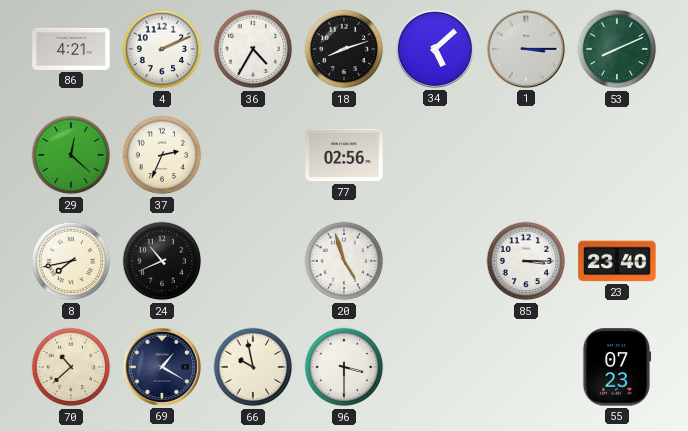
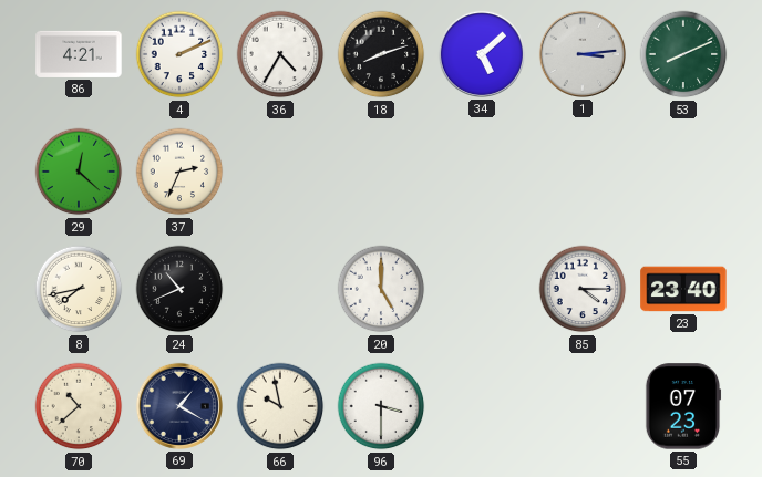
1: 3:15 -> 3:14 (583, 54)
77: 02:56 -> none (344, 155)
20: 4:57 -> 5:00 (381, 289)
85: 3:15 -> 4:15 (583, 289)
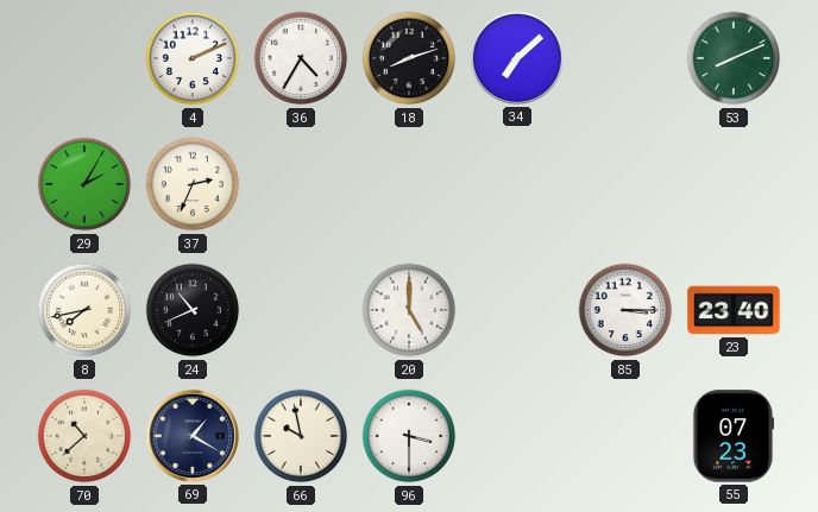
86: 4:21 -> none (79, 54)
34: 5:08 -> 7:08 (517, 58)
1: 3:14 -> none (583, 54)
29: 12:22 -> 2:05 (84, 184)
85: 4:15 -> 3:15 (625, 310)
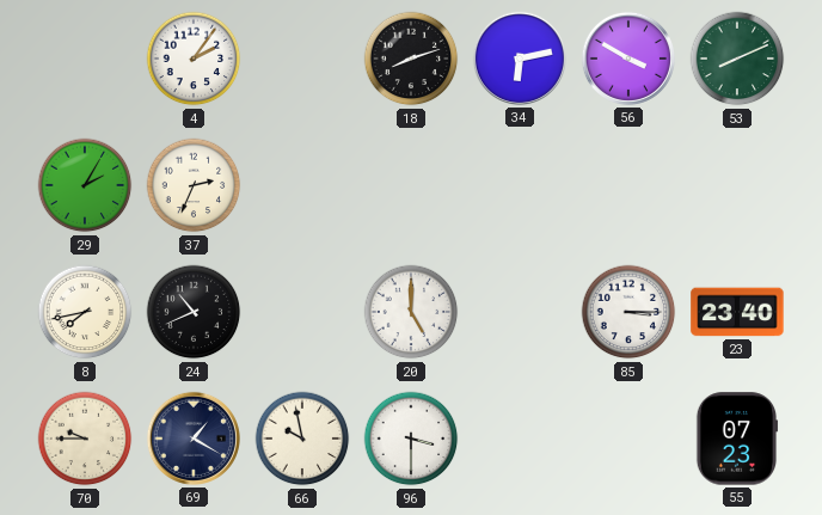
4: 2:11 -> 2:06 (194, 59)
36: 4:35 -> none (301, 58)
34: 7:08 -> 6:13 (520, 59)
56: none -> 3:50 (628, 59)
70: 10:38 -> 9:45 (85, 439)
